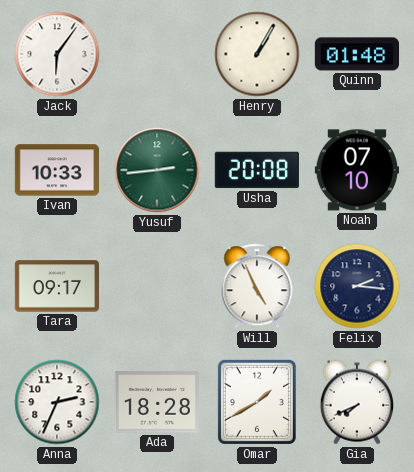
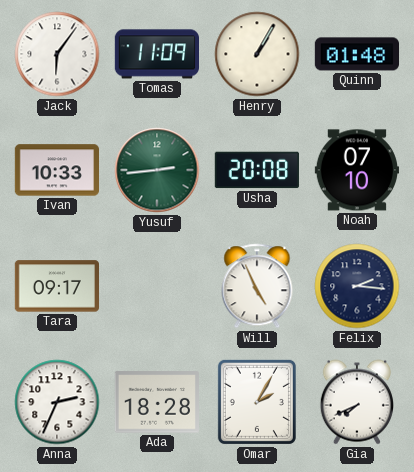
Tomas: none -> 11:09 (156, 54)
Omar: 1:40 -> 2:05 (257, 402)
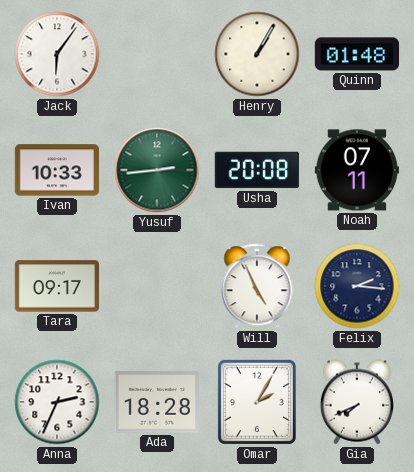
Tomas: 11:09 -> none (156, 54)
Noah: 07:10 -> 07:11 (356, 170)
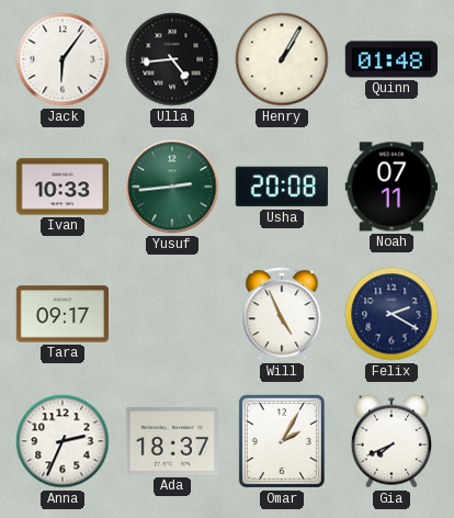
Ulla: none -> 4:44 (172, 59)
Felix: 2:16 -> 2:20 (391, 314)
Ada: 18:28 -> 18:37 (172, 441)
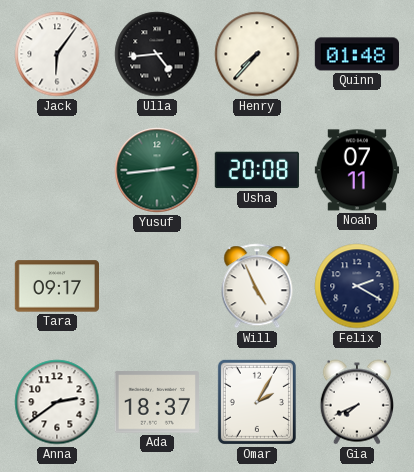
Henry: 1:05 -> 7:37 (257, 54)
Ivan: 10:33 -> none (61, 187)
Anna: 2:34 -> 2:39 (57, 402)
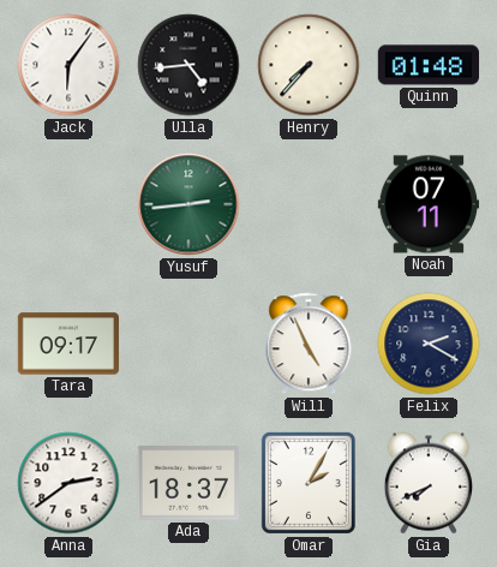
Usha: 20:08 -> none (257, 170)
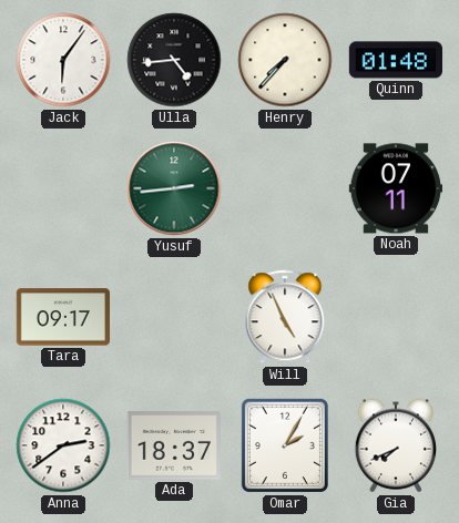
Felix: 2:20 -> none (429, 344)
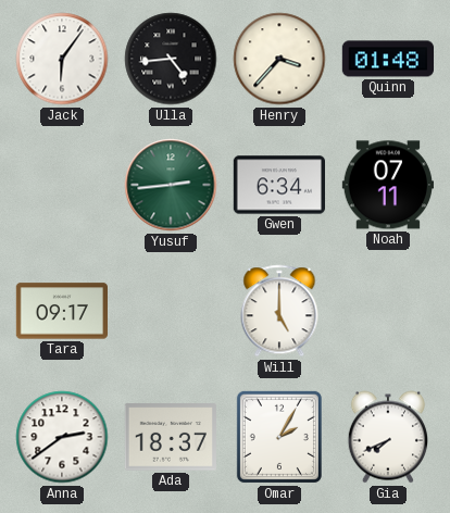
Henry: 7:37 -> 3:37 (279, 59)
Gwen: none -> 6:34 (278, 185)
Will: 4:56 -> 5:00 (279, 311)
